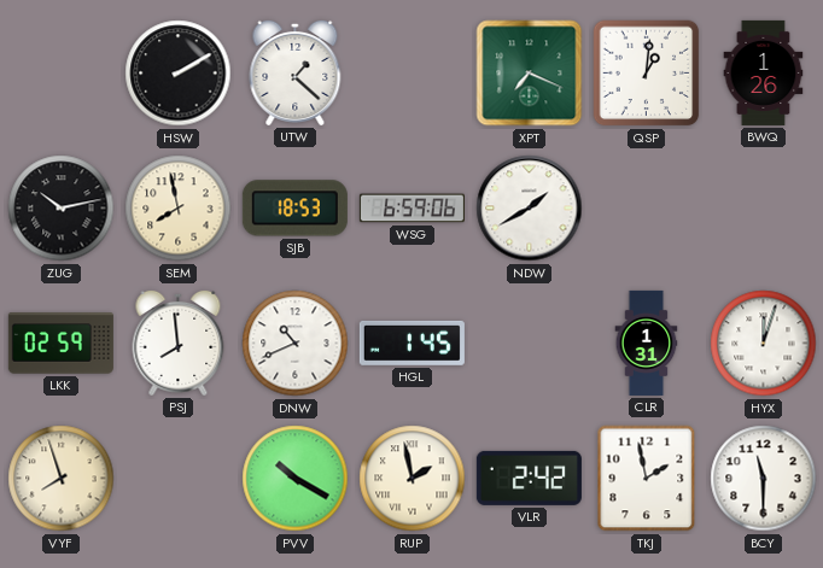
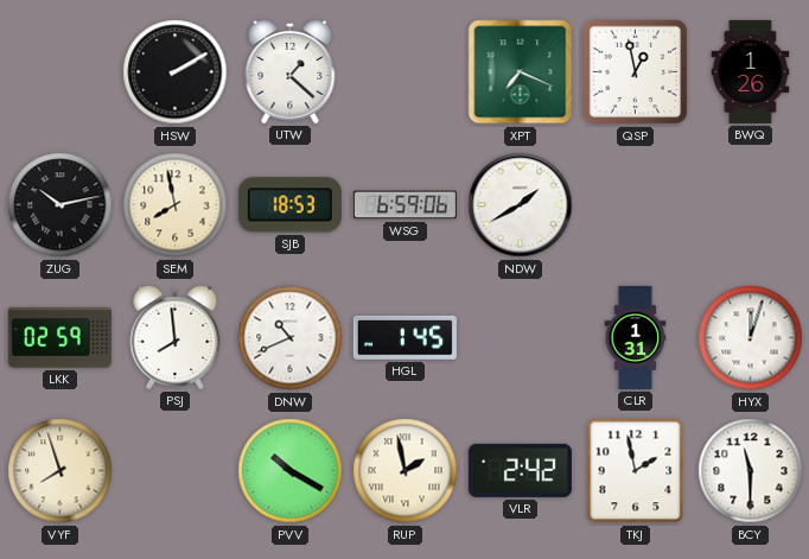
QSP: 1:01 -> 12:58 (636, 72)
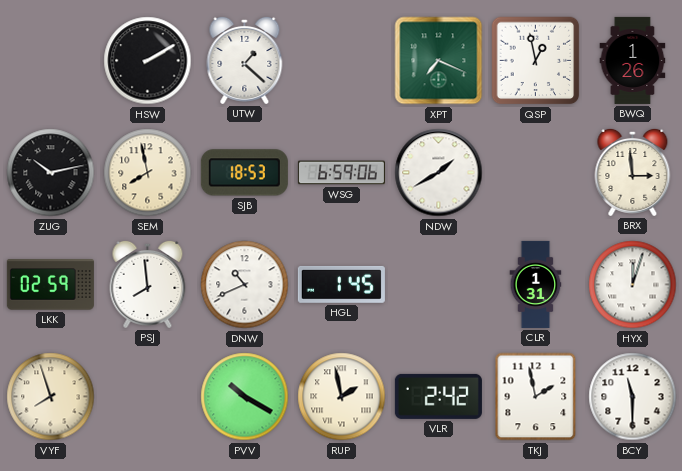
BRX: none -> 2:59 (633, 172)
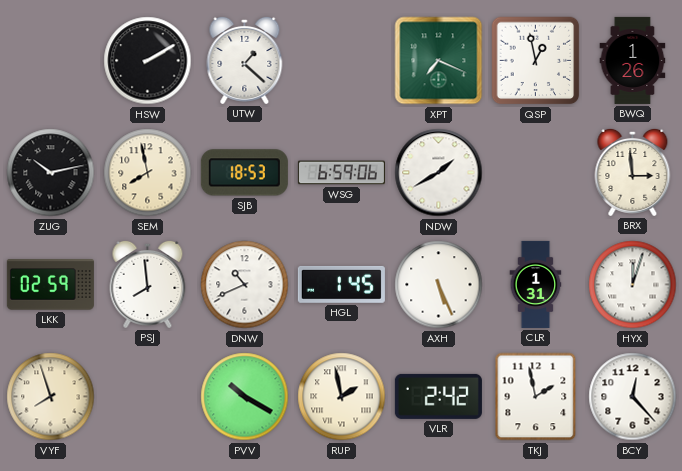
AXH: none -> 5:26 (439, 285)
BCY: 11:30 -> 12:23 (633, 397)
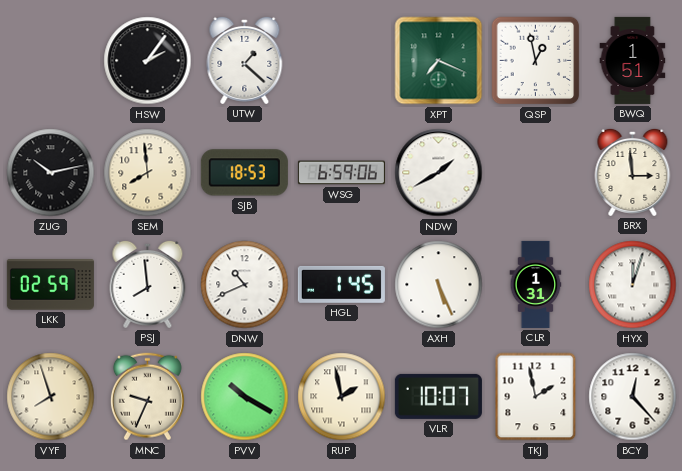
HSW: 2:10 -> 2:06 (148, 61)
BWQ: 1:26 -> 1:51 (633, 60)
SEM: 7:58 -> 7:59 (148, 173)
MNC: none -> 9:34 (147, 397)
VLR: 2:42 -> 10:07 (438, 396)
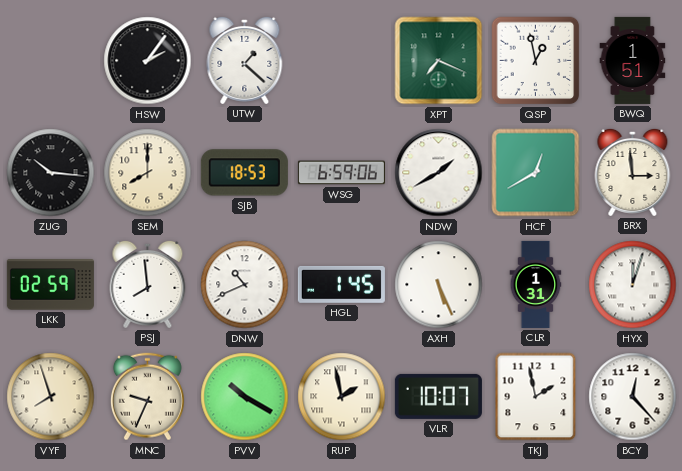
ZUG: 10:13 -> 10:16 (51, 173)
SEM: 7:59 -> 8:00 (148, 173)
HCF: none -> 12:40 (536, 173)
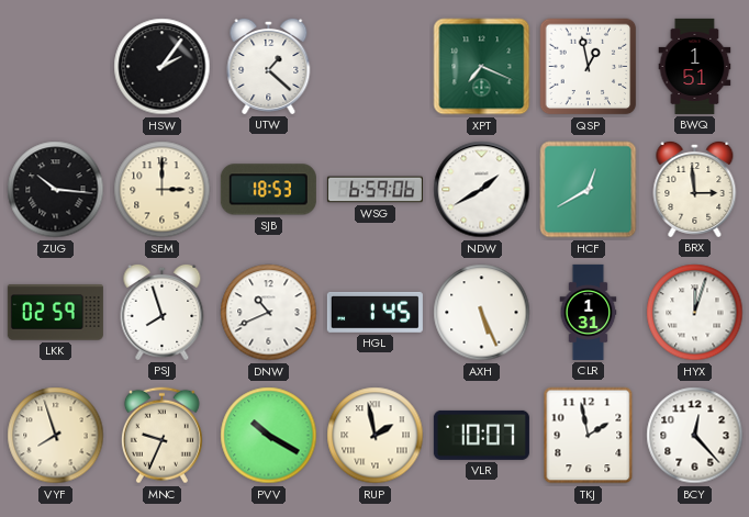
SEM: 8:00 -> 3:00 (163, 190)
PSJ: 7:59 -> 7:57 (163, 312)
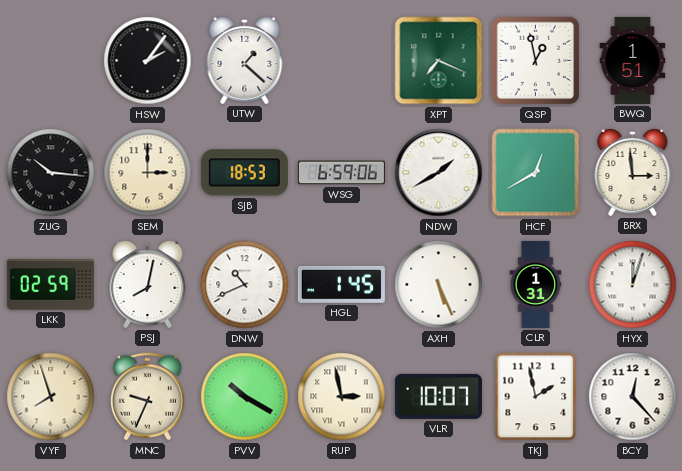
PSJ: 7:57 -> 8:02 (148, 284)
RUP: 1:58 -> 2:58 (342, 397)
